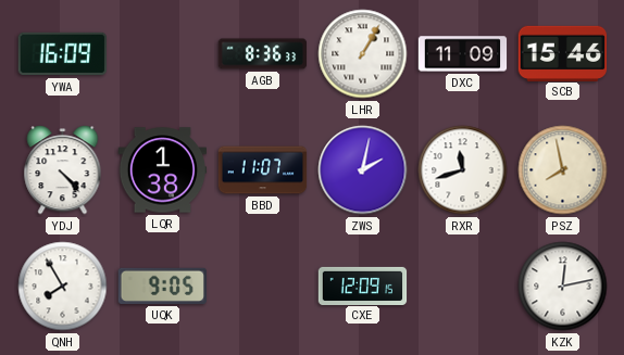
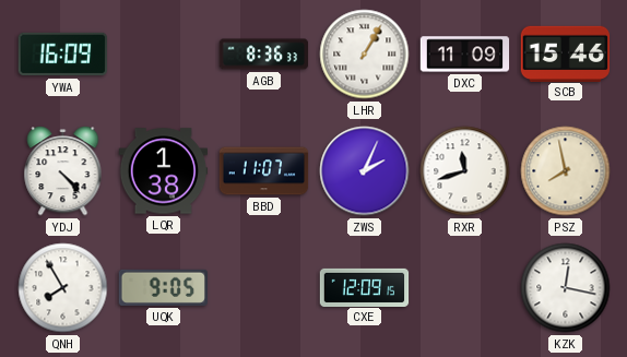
ZWS: 2:02 -> 2:04 (365, 171)
KZK: 12:13 -> 12:17 (566, 288)
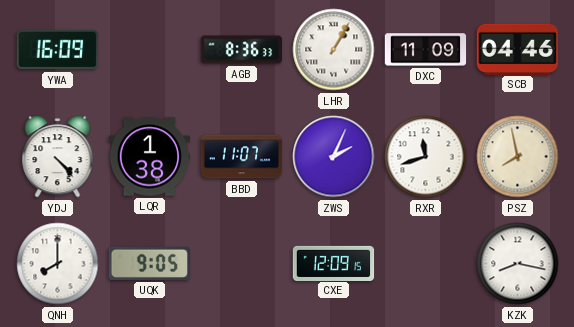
SCB: 15:46 -> 04:46 (518, 49)
QNH: 7:55 -> 8:00 (58, 264)
KZK: 12:17 -> 8:17 (518, 264)
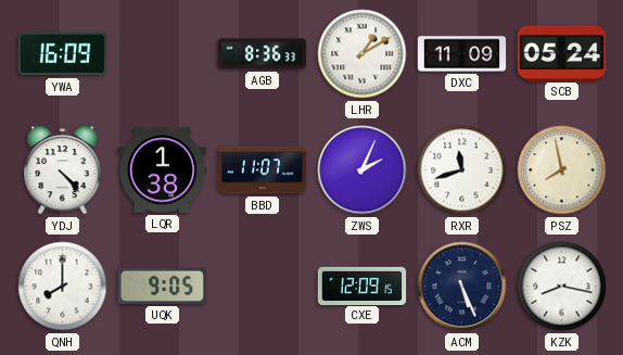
LHR: 1:05 -> 1:10 (363, 54)
SCB: 04:46 -> 05:24 (562, 53)
ACM: none -> 5:26 (462, 287)
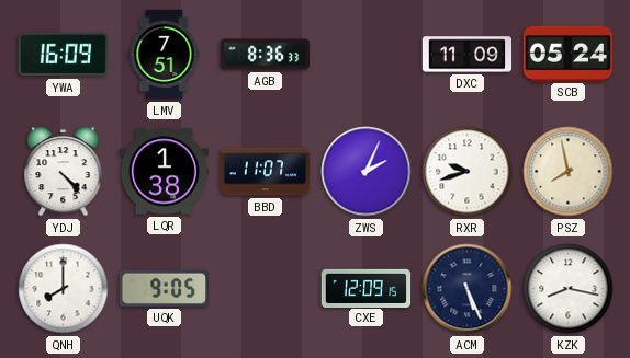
LMV: none -> 7:51 (165, 55)
LHR: 1:10 -> none (363, 54)
RXR: 11:42 -> 9:42 (468, 172)
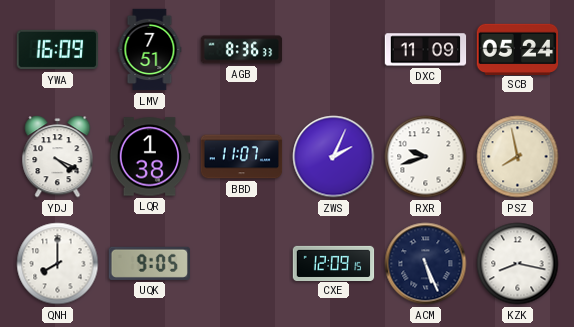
YDJ: 4:23 -> 4:19 (58, 157)
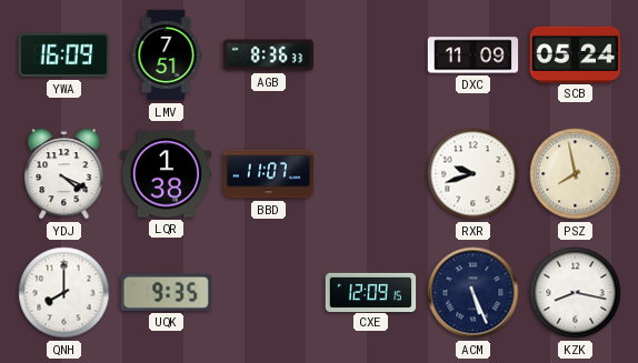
ZWS: 2:04 -> none (334, 157)
UQK: 9:05 -> 9:35 (166, 292)
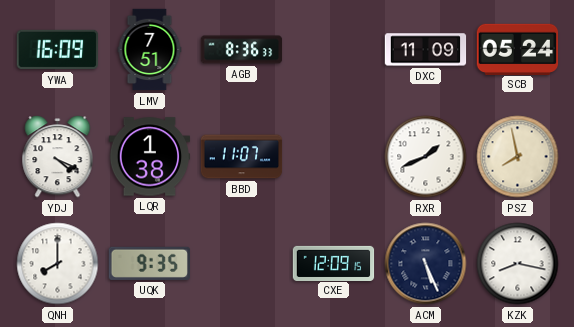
RXR: 9:42 -> 1:41 (426, 157)
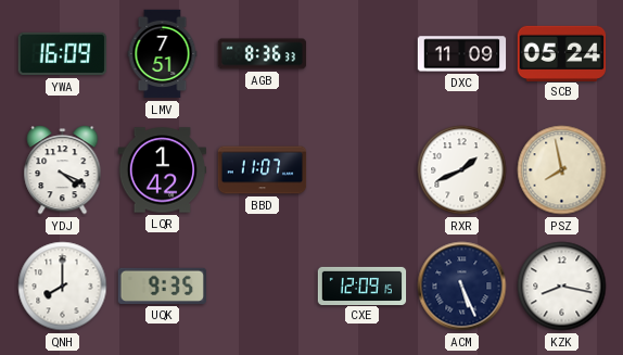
LQR: 1:38 -> 1:42 (163, 170)
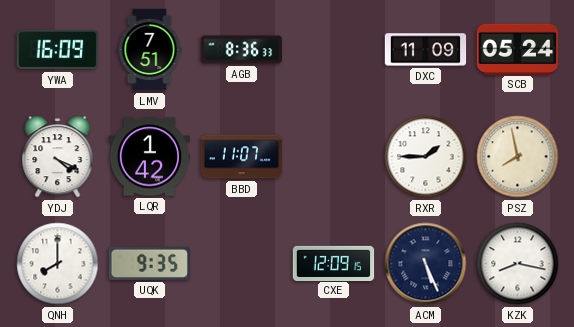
RXR: 1:41 -> 1:45 (426, 157)
